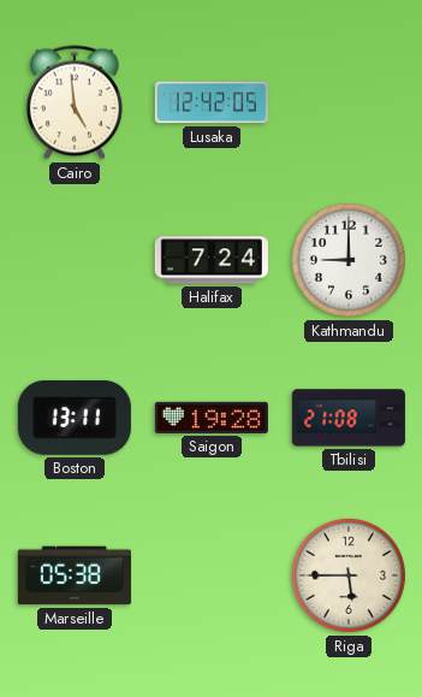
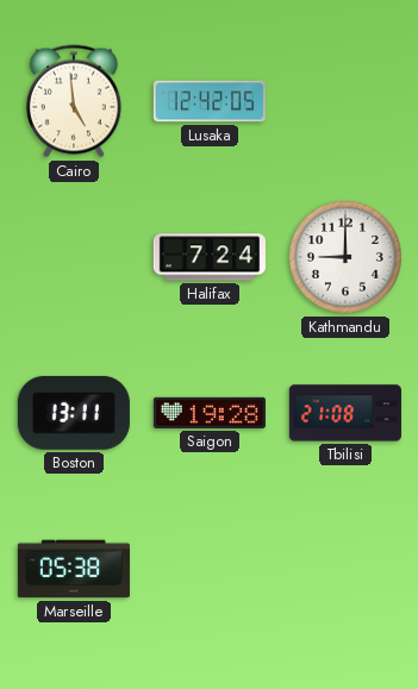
Riga: 5:45 -> none (349, 575)
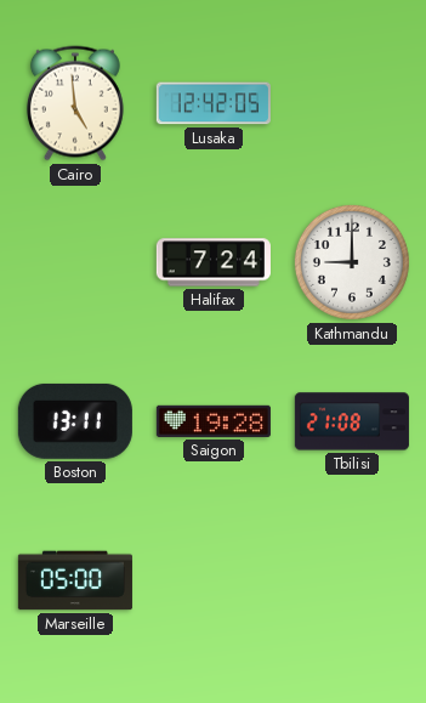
Marseille: 05:38 -> 05:00 (75, 580)
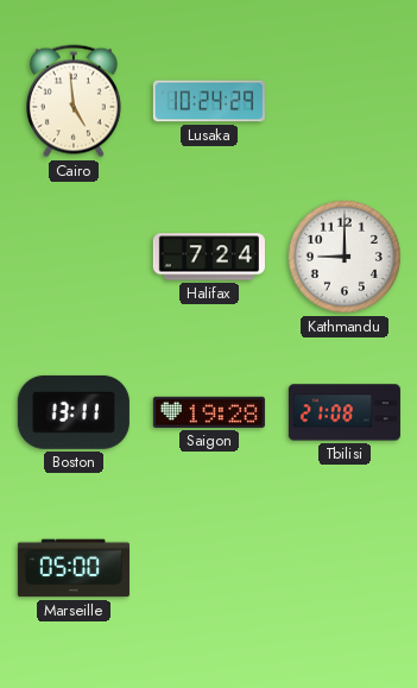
Lusaka: 12:42 -> 10:24 (209, 101)
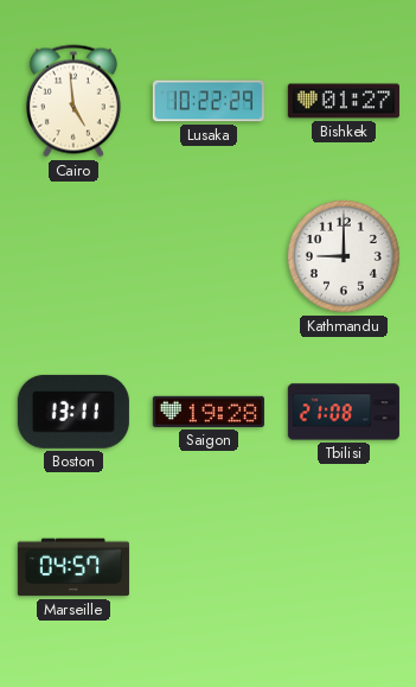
Lusaka: 10:24 -> 10:22 (209, 101)
Bishkek: none -> 01:27 (344, 101)
Halifax: 7:24 -> none (209, 257)
Marseille: 05:00 -> 04:57 (73, 567)
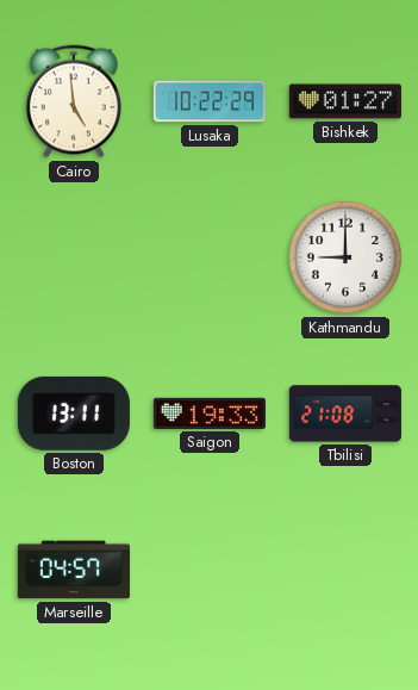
Saigon: 19:28 -> 19:33 (210, 414)
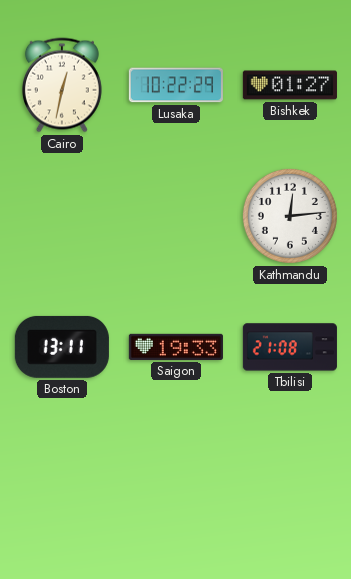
Cairo: 4:59 -> 12:32 (62, 85)
Kathmandu: 9:00 -> 12:14 (290, 216)
Marseille: 04:57 -> none (74, 570)
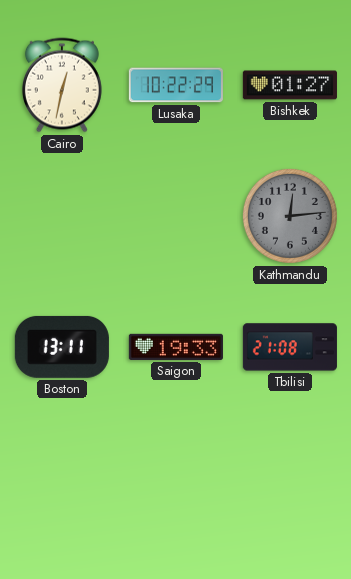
Kathmandu dial: white -> grey (290, 216)
